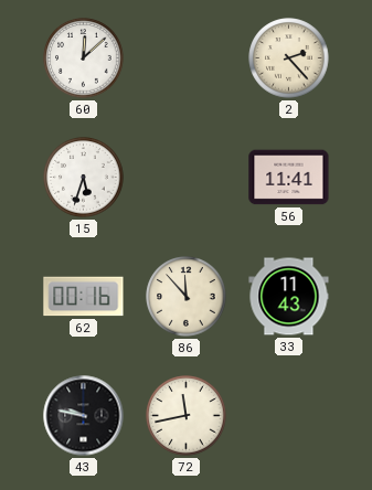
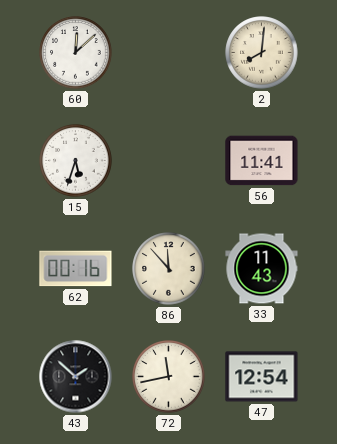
2: 2:23 -> 8:01 (262, 53)
43: 9:47 -> 1:52 (76, 377)
47: none -> 12:54 (262, 377)
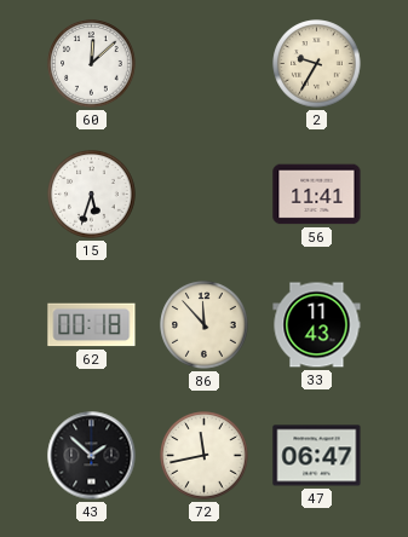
2: 8:01 -> 9:35 (317, 64)
62: 00:16 -> 00:18 (92, 325)
47: 12:54 -> 06:47 (317, 456)
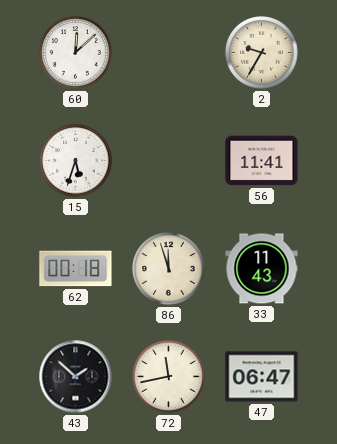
86: 11:53 -> 11:57 (169, 269)
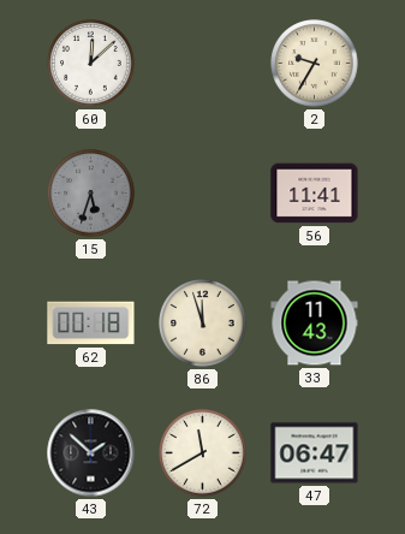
15 dial: white -> grey (91, 194)
72: 11:43 -> 11:40 (203, 453)
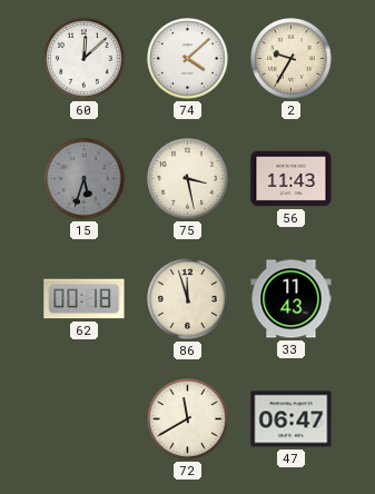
74: none -> 4:08 (188, 59)
75: none -> 3:28 (188, 179)
56: 11:41 -> 11:43 (292, 179)
43: 1:52 -> none (91, 453)
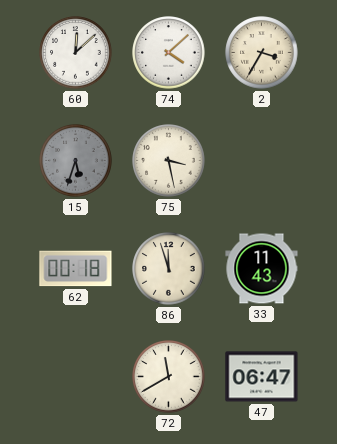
2: 9:35 -> 3:35 (262, 53)
56: 11:43 -> none (292, 179)
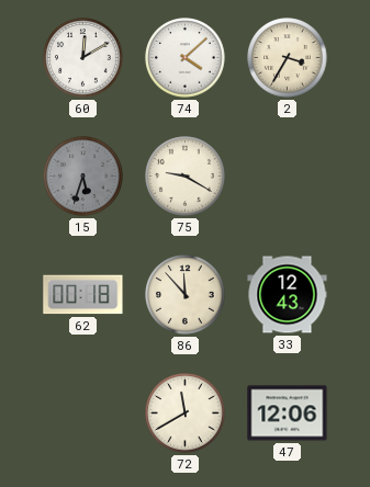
60: 12:08 -> 12:10 (83, 58)
75: 3:28 -> 9:20 (186, 177)
86: 11:57 -> 11:53 (186, 295)
33: 11:43 -> 12:43 (288, 295)
47: 06:47 -> 12:06 (288, 414)
